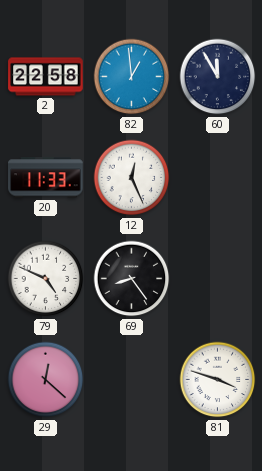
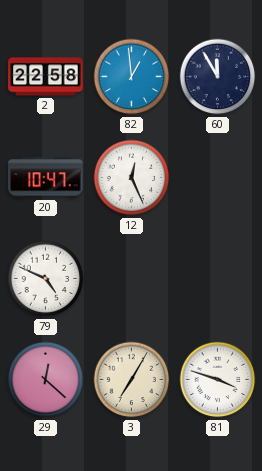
20: 11:33 -> 10:47 (46, 178)
69: 8:24 -> none (132, 279)
3: none -> 7:05 (132, 380)
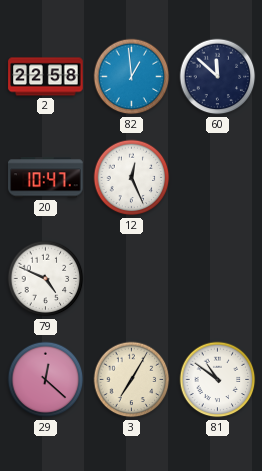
60: 11:55 -> 11:52 (218, 77)
81: 3:48 -> 10:51 (218, 380)
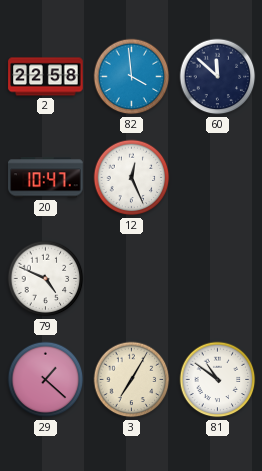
82: 12:59 -> 3:59 (132, 77)
29: 12:22 -> 1:22 (46, 380)
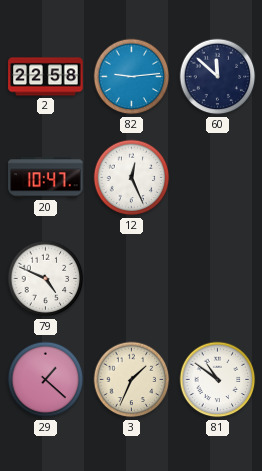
82: 3:59 -> 9:14 (132, 77)
3: 7:05 -> 1:34 (132, 380)
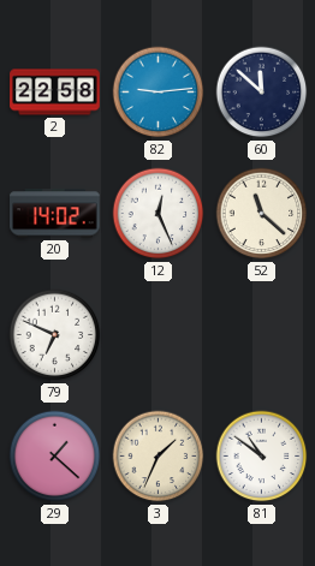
20: 10:47 -> 14:02 (55, 214)
52: none -> 11:22 (262, 214)
79: 4:49 -> 6:49 (55, 335)
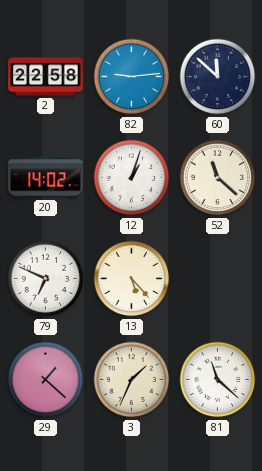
12: 12:26 -> 1:03 (132, 178)
13: none -> 5:23 (132, 279)
81: 10:51 -> 11:22 (218, 380)
